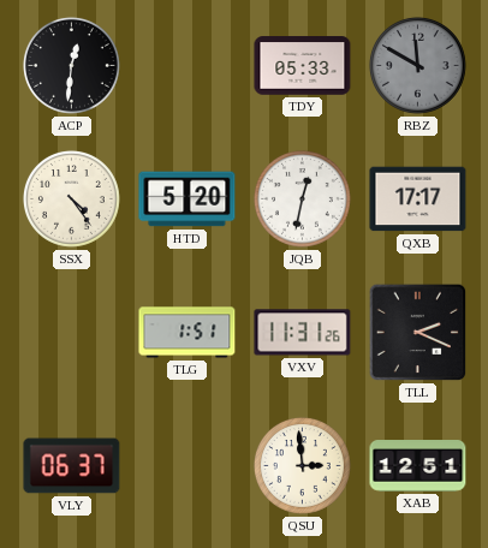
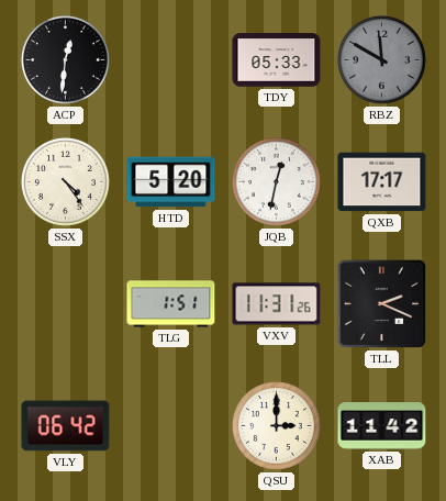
VLY: 06:37 -> 06:42 (66, 426)
QSU: 2:59 -> 3:00 (276, 425)
XAB: 12:51 -> 11:42 (382, 426)
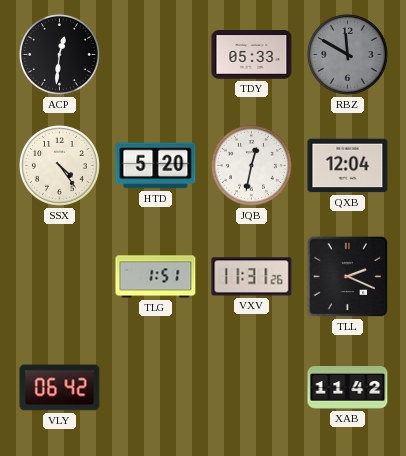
QXB: 17:17 -> 12:04 (348, 166)
QSU: 3:00 -> none (276, 425)
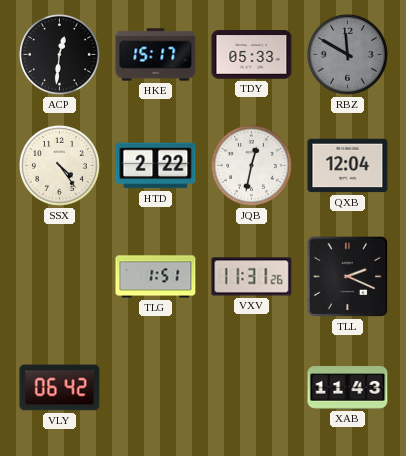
HKE: none -> 15:17 (156, 55)
HTD: 5:20 -> 2:22 (156, 166)
XAB: 11:42 -> 11:43 (348, 388)
